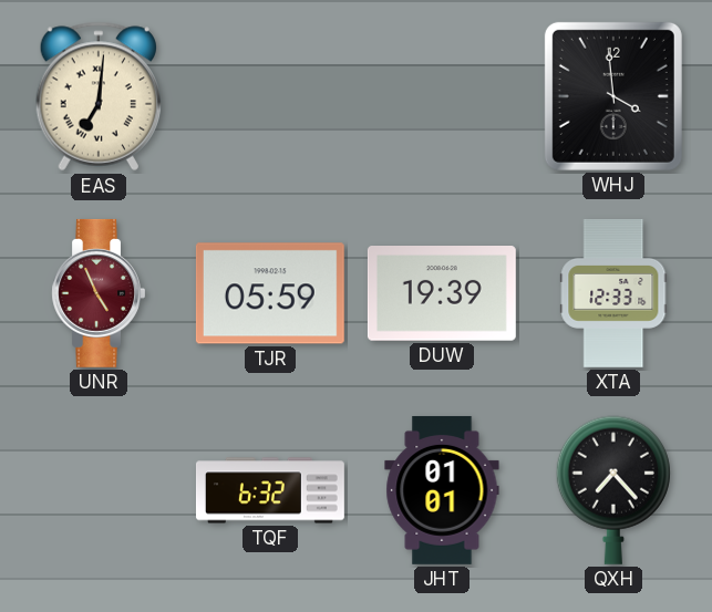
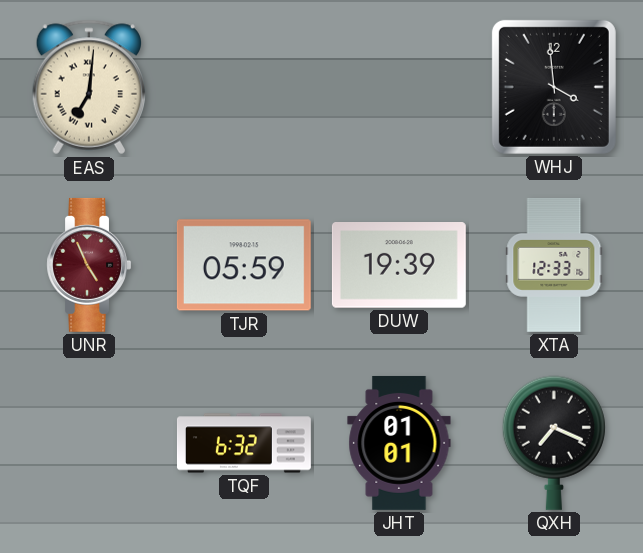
QXH: 7:23 -> 7:19 (554, 443)
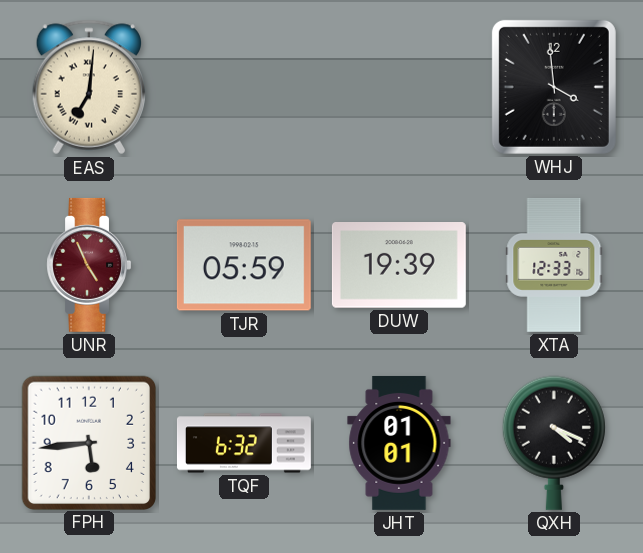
FPH: none -> 5:44 (88, 442)
QXH: 7:19 -> 4:19 (554, 443)
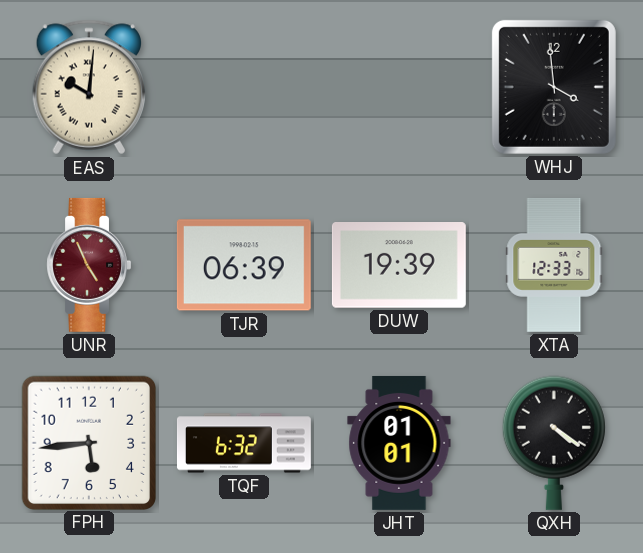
EAS: 7:01 -> 10:01 (88, 87)
TJR: 05:59 -> 06:39 (244, 265)
QXH: 4:19 -> 4:21 (554, 443)
